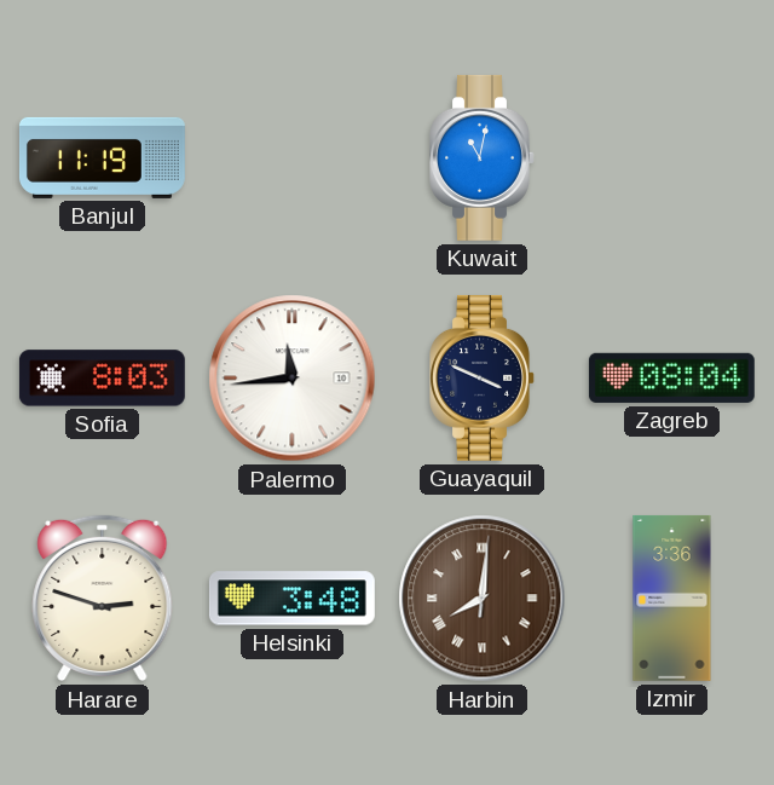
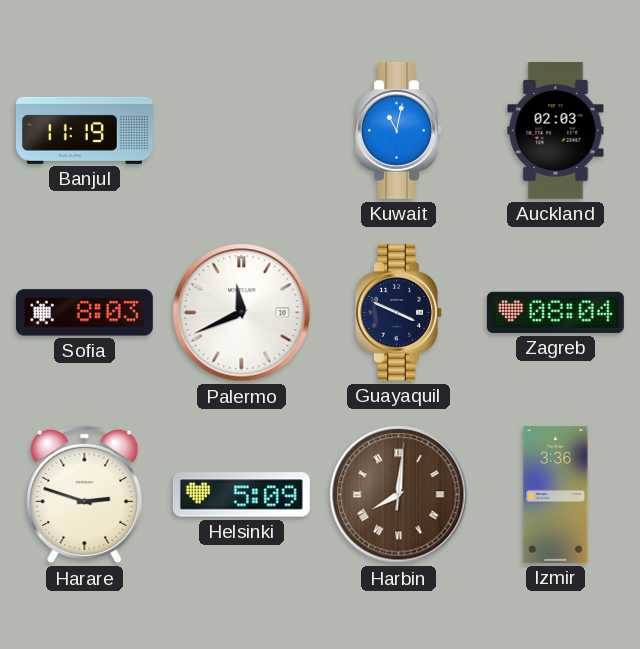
Auckland: none -> 02:03 (556, 130)
Palermo: 11:44 -> 11:41 (242, 313)
Helsinki: 3:48 -> 5:09 (241, 495)
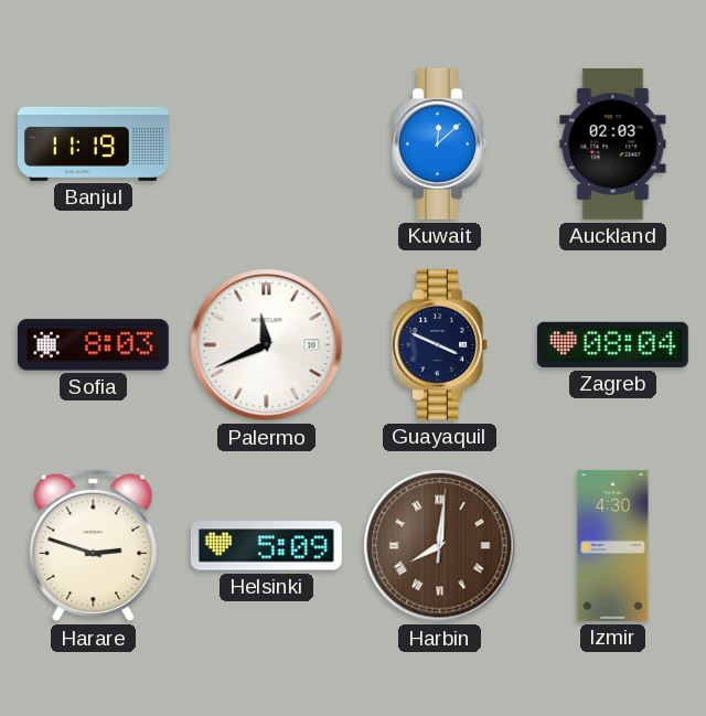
Kuwait: 11:02 -> 12:08 (440, 143)
Izmir: 3:36 -> 4:30 (613, 545)
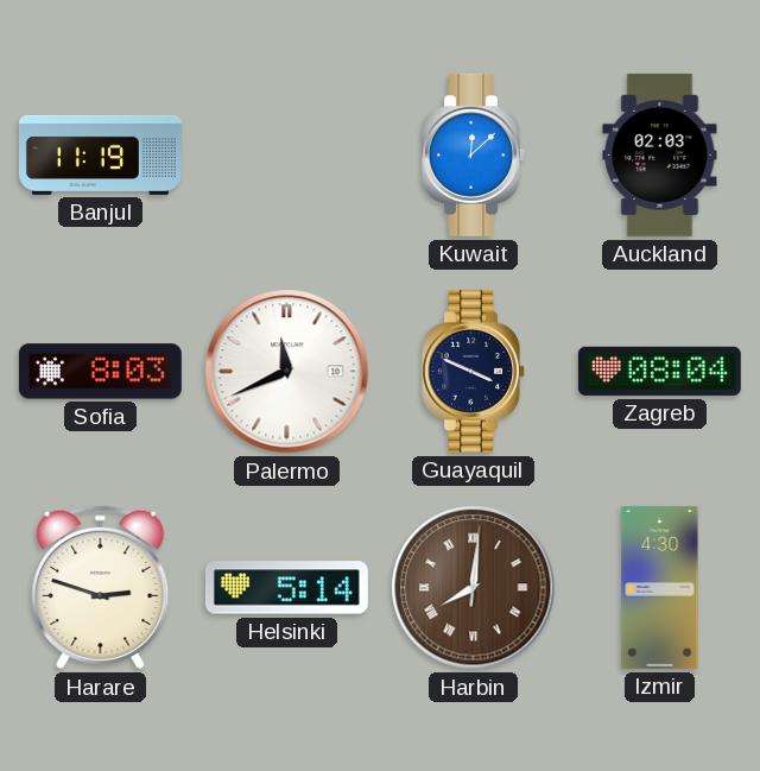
Helsinki: 5:09 -> 5:14 (286, 588)
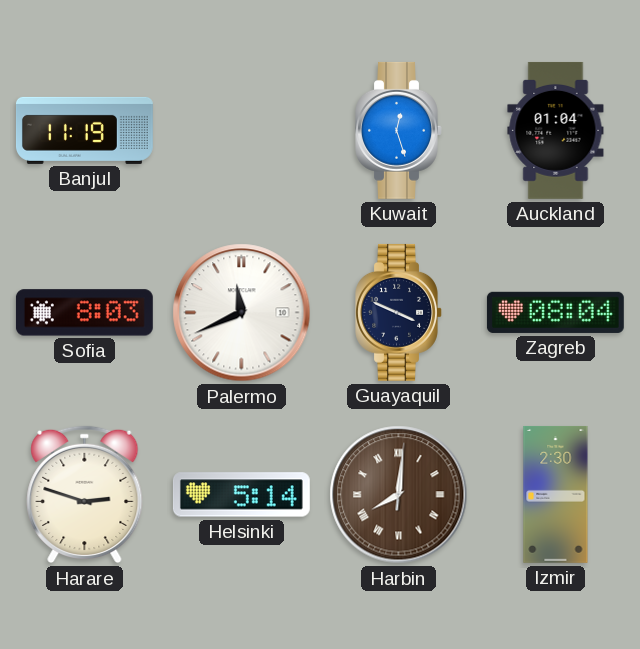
Kuwait: 12:08 -> 12:27 (399, 130)
Auckland: 02:03 -> 01:04 (556, 130)
Izmir: 4:30 -> 2:30 (556, 494)
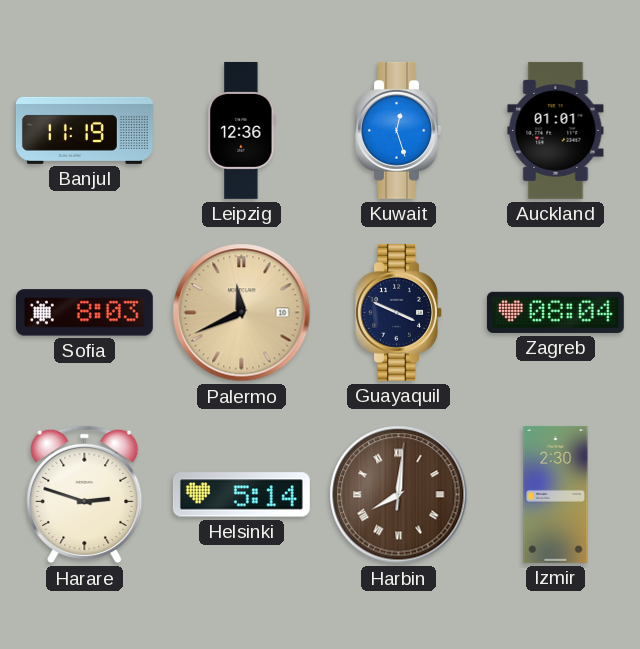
Leipzig: none -> 12:36 (242, 130)
Auckland: 01:04 -> 01:01 (556, 130)
Palermo dial: white -> champagne (242, 313)
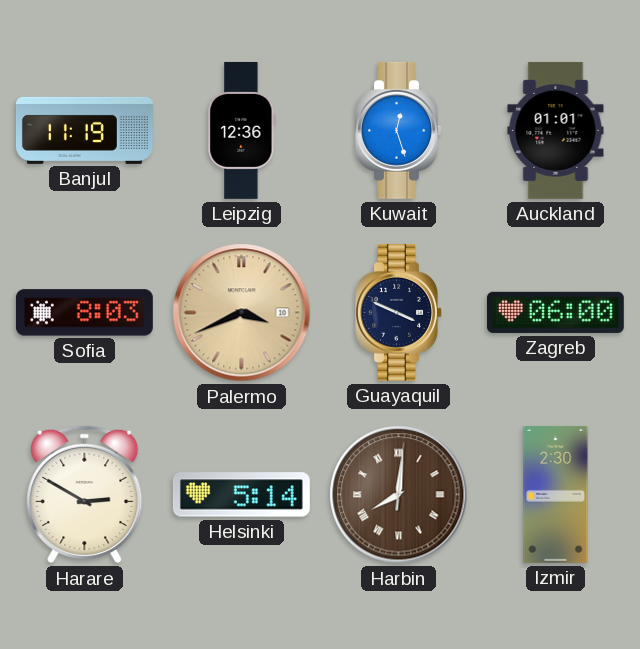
Palermo: 11:41 -> 3:41 (242, 313)
Zagreb: 08:04 -> 06:00 (555, 312)
Harare: 2:48 -> 2:50 (85, 495)
